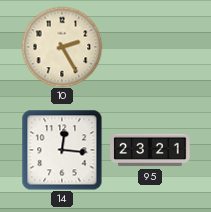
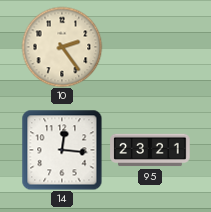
10: 2:25 -> 2:24 (62, 47)
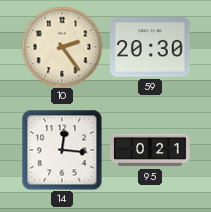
59: none -> 20:30 (150, 47)
95: 23:21 -> 0:21 (150, 150)
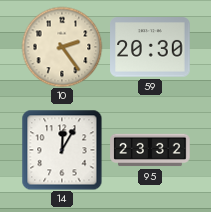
14: 12:16 -> 12:05 (62, 150)
95: 0:21 -> 23:32 (150, 150)
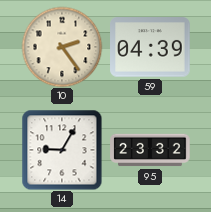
59: 20:30 -> 04:39 (150, 47)
14: 12:05 -> 9:05 (62, 150)
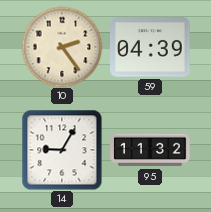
95: 23:32 -> 11:32 (150, 150)
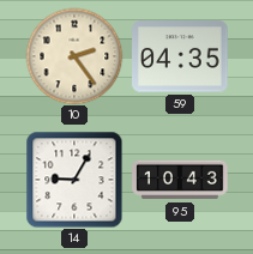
59: 04:39 -> 04:35 (180, 56)
95: 11:32 -> 10:43 (180, 180)
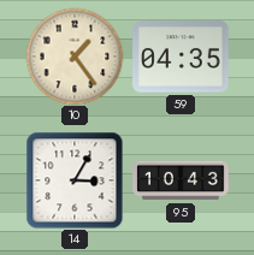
10: 2:24 -> 1:24 (75, 57)
14: 9:05 -> 3:05 (75, 180)
